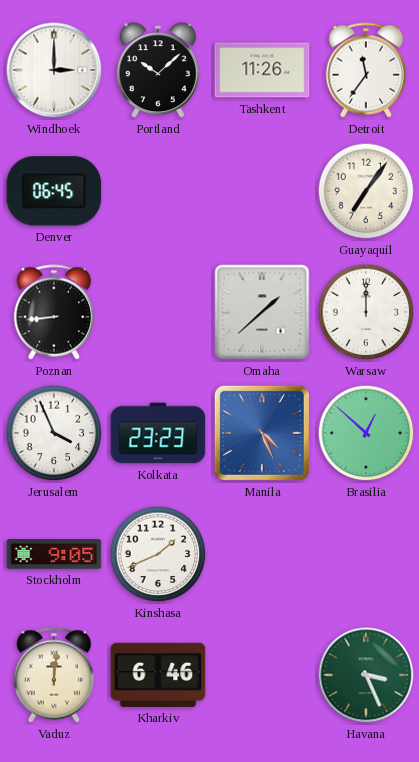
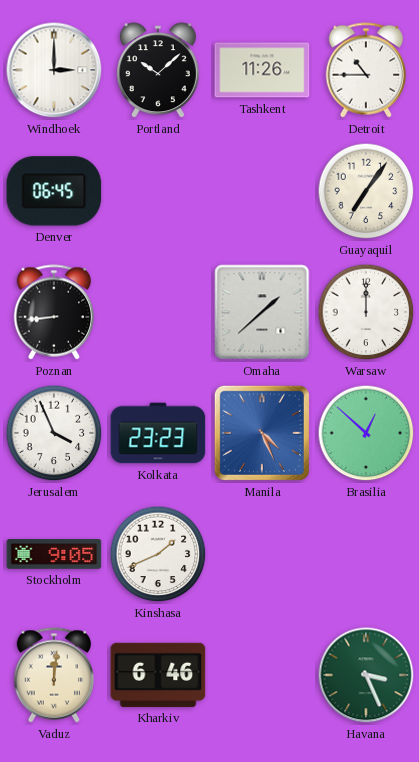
Detroit: 11:36 -> 10:45 (366, 70)
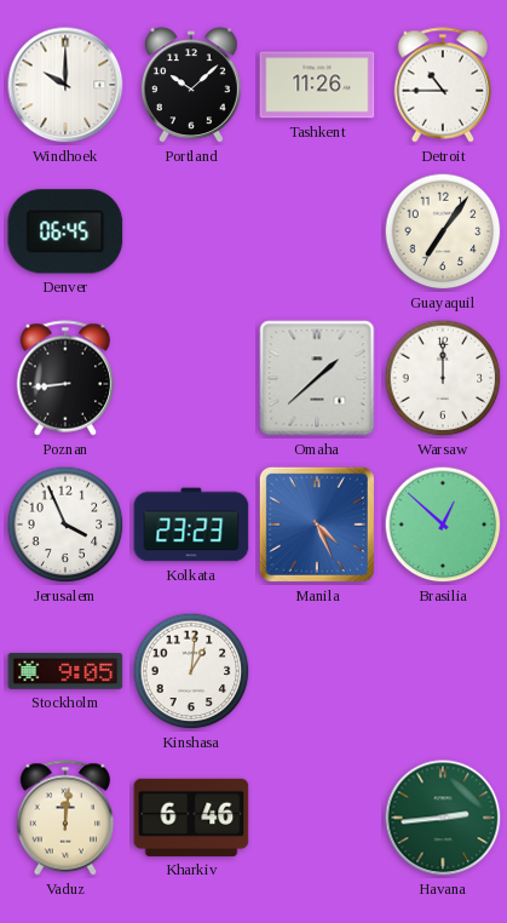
Windhoek: 3:00 -> 10:00 (65, 85)
Kinshasa: 1:41 -> 1:01 (191, 671)
Havana: 3:26 -> 2:44 (443, 818)
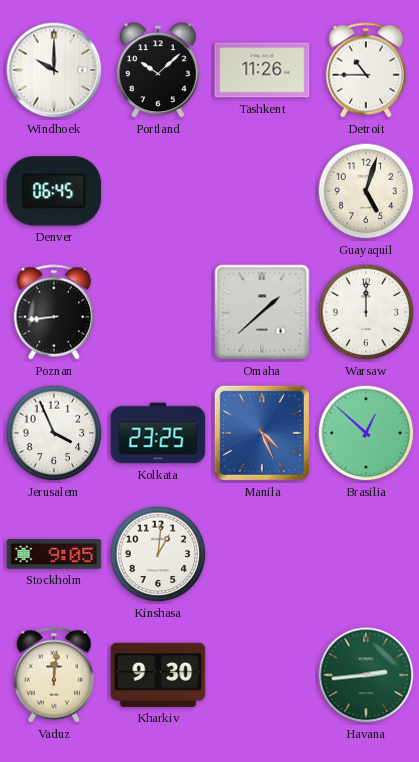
Guayaquil: 7:06 -> 5:03 (366, 191)
Kolkata: 23:23 -> 23:25 (158, 433)
Kharkiv: 6:46 -> 9:30 (158, 675)
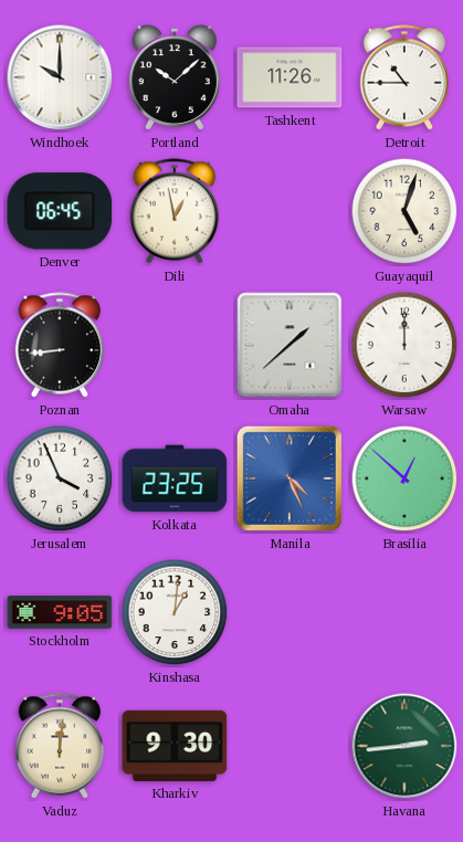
Dili: none -> 12:58 (175, 211)
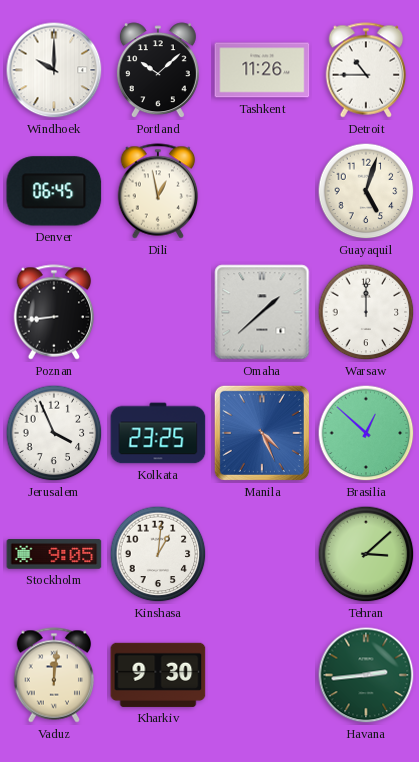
Tehran: none -> 3:08 (366, 554)
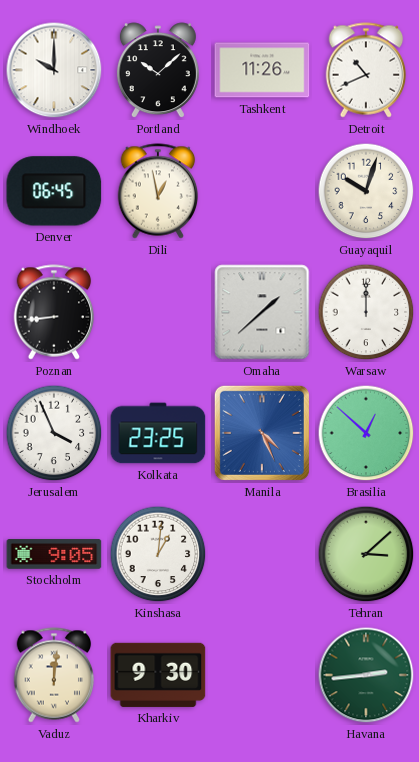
Detroit: 10:45 -> 10:41 (366, 70)
Guayaquil: 5:03 -> 10:03 (366, 191)
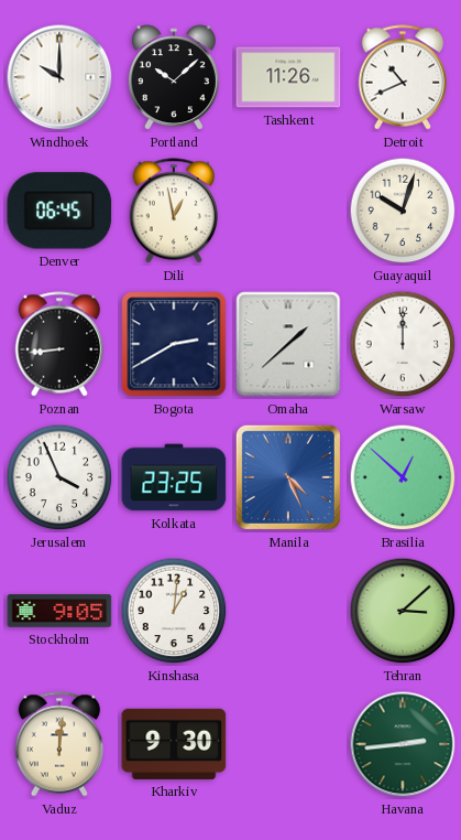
Bogota: none -> 2:40 (174, 344)
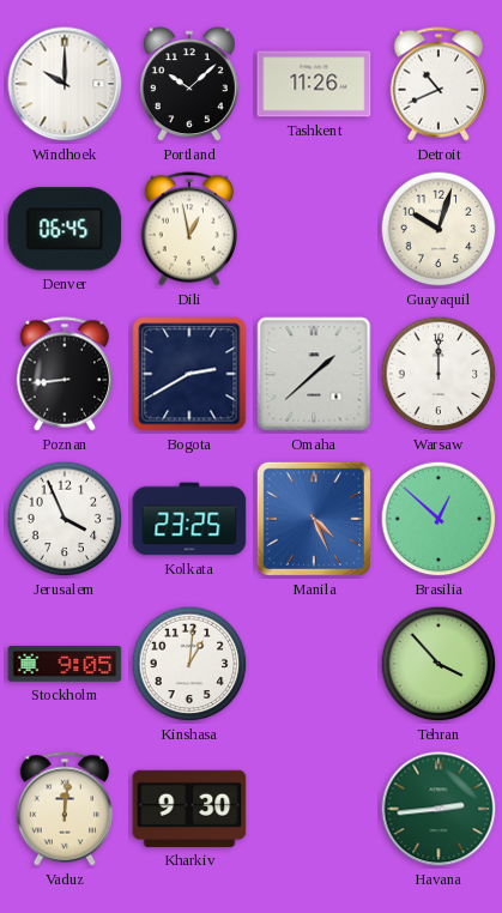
Tehran: 3:08 -> 3:53 (439, 664)
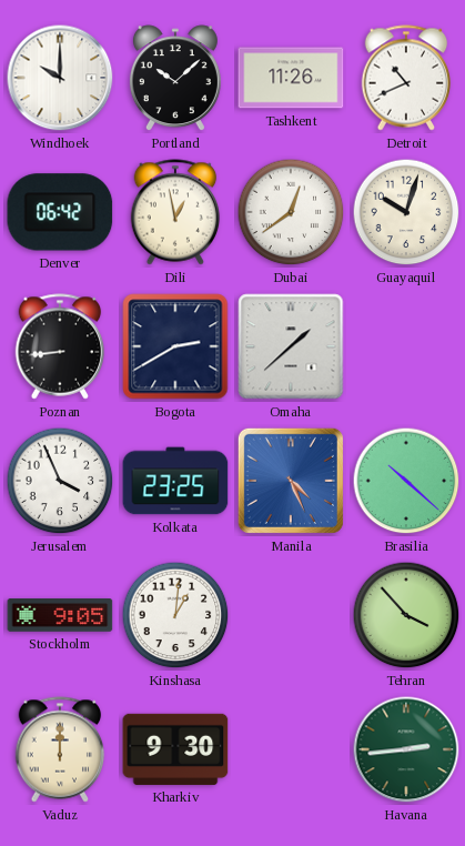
Denver: 06:45 -> 06:42 (60, 212)
Dubai: none -> 12:39 (291, 212)
Warsaw: 12:00 -> none (439, 374)
Brasilia: 12:52 -> 10:22 (406, 481)
Vaduz: 12:01 -> 12:00 (60, 749)
